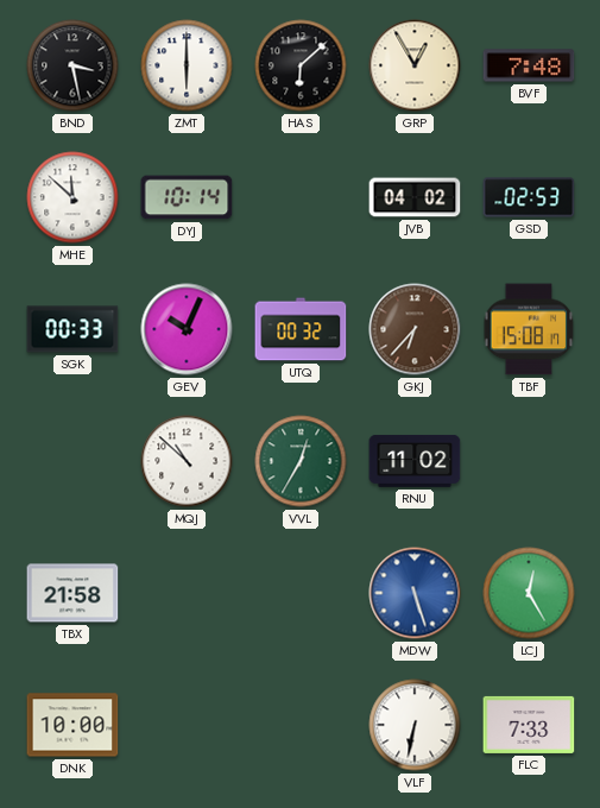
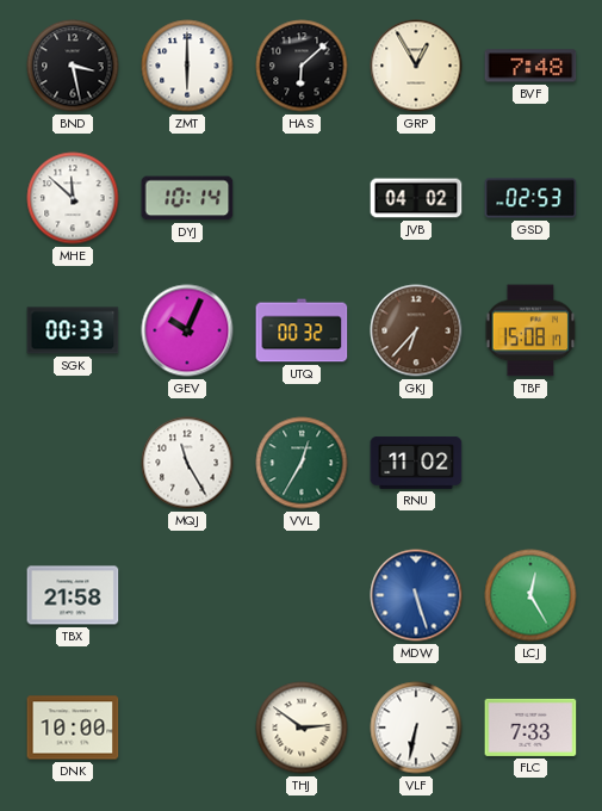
MQJ: 10:52 -> 11:25 (187, 463)
THJ: none -> 2:51 (302, 728)
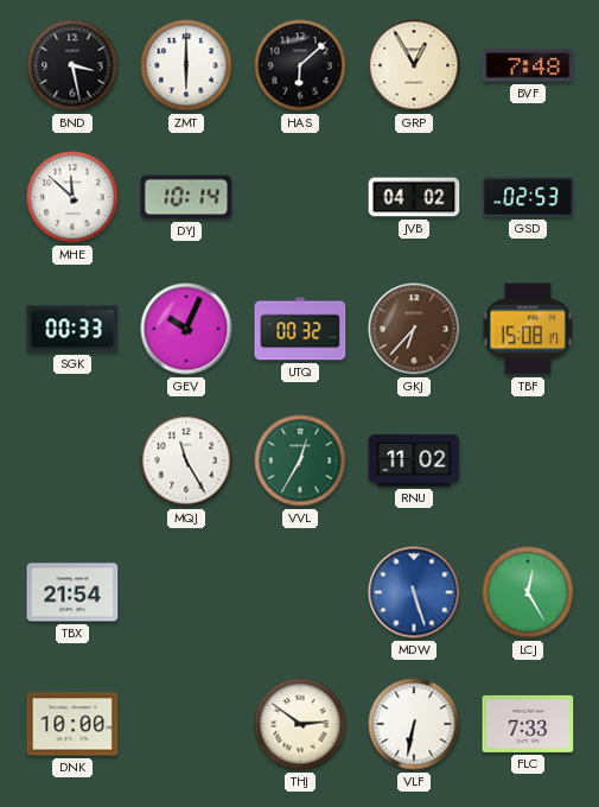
TBX: 21:58 -> 21:54 (72, 592)
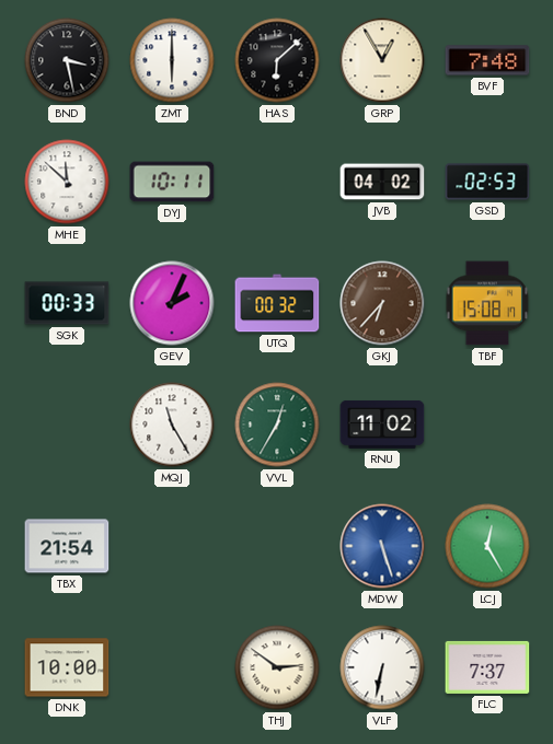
DYJ: 10:14 -> 10:11 (172, 182)
GEV: 10:04 -> 2:04 (172, 303)
FLC: 7:33 -> 7:37 (487, 667)
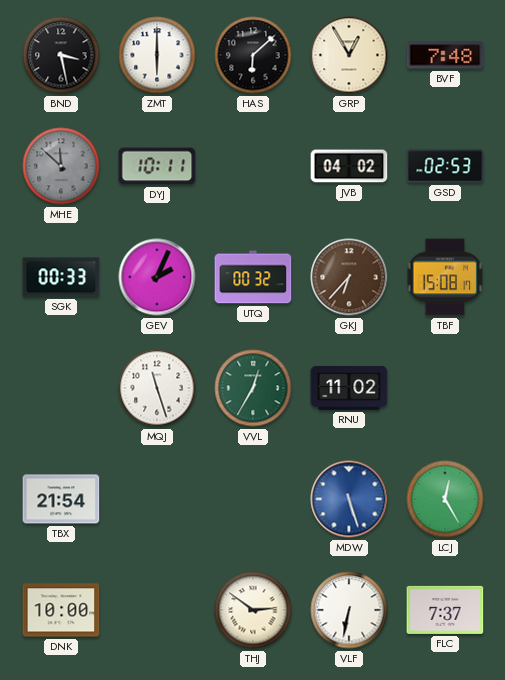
MHE dial: white -> grey (61, 166)
MQJ: 11:25 -> 11:27 (157, 388)
